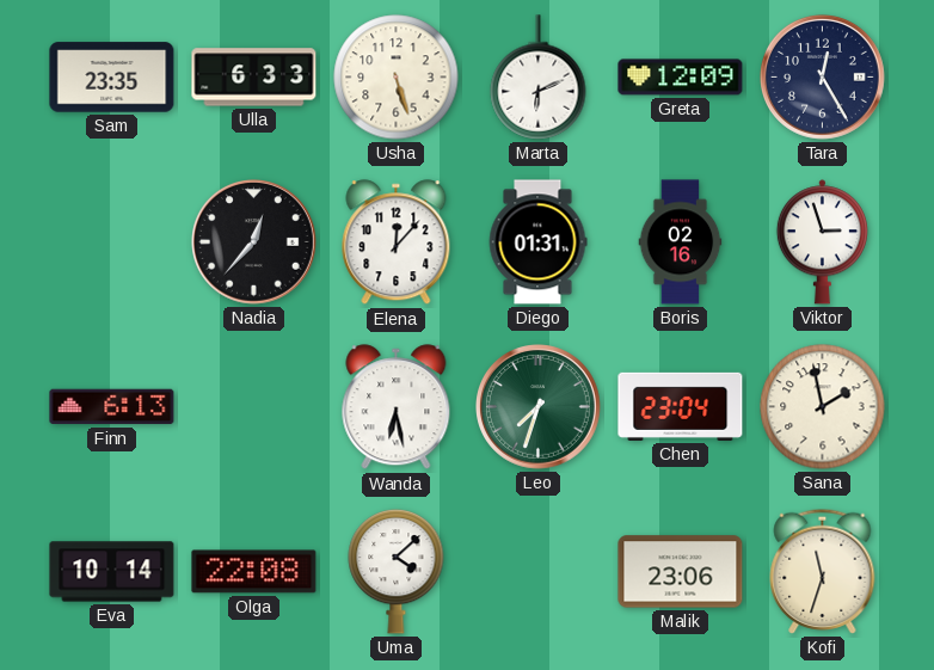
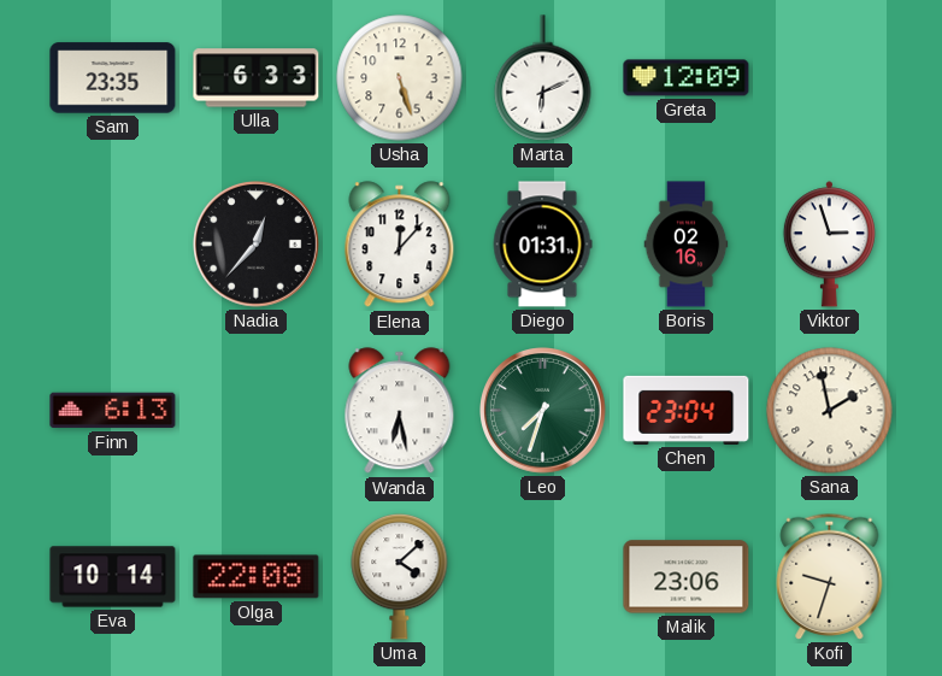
Tara: 12:25 -> none (823, 78)
Kofi: 11:33 -> 9:33 (830, 576)
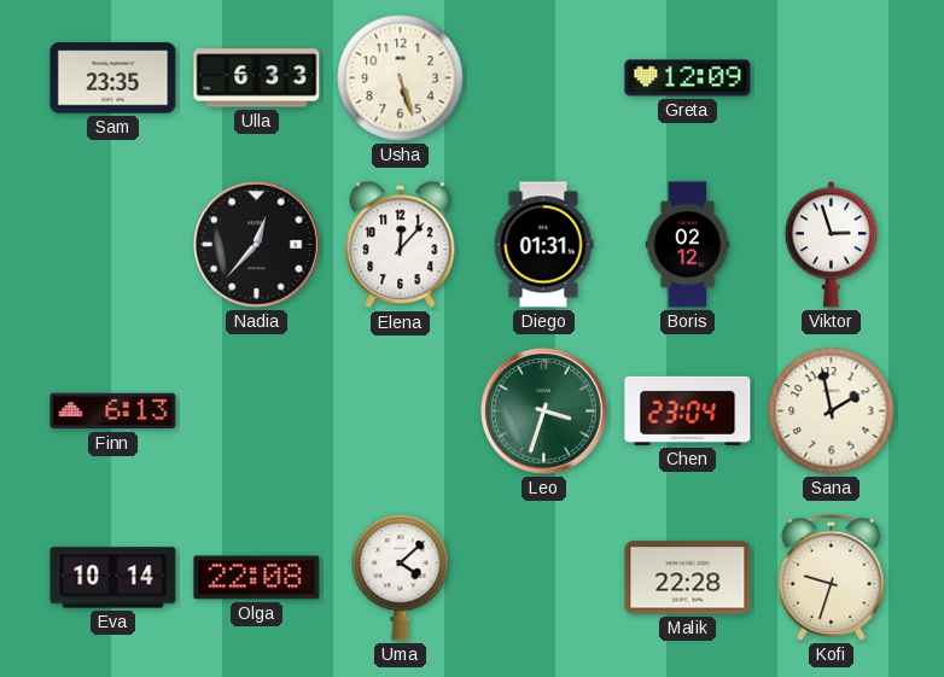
Marta: 6:11 -> none (543, 78)
Boris: 02:16 -> 02:12 (688, 245)
Wanda: 6:28 -> none (400, 411)
Leo: 7:33 -> 3:33 (544, 412)
Malik: 23:06 -> 22:28 (688, 578)
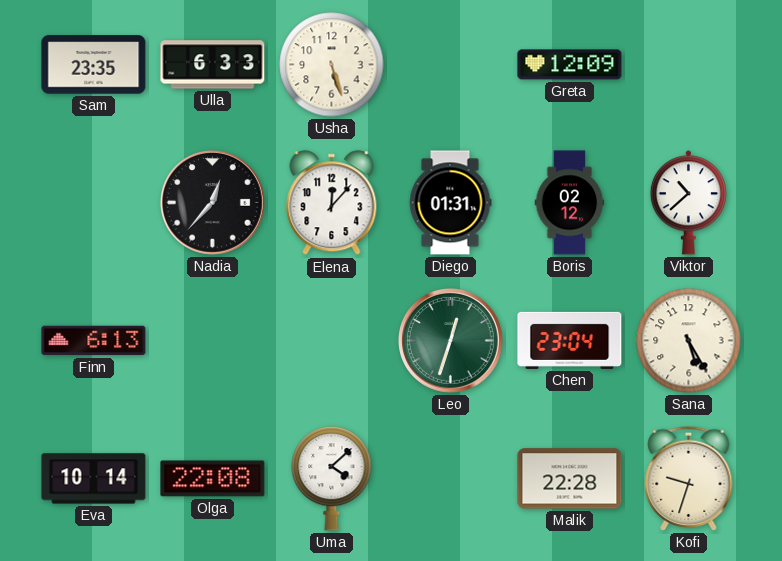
Viktor: 2:57 -> 10:38 (688, 203)
Leo: 3:33 -> 12:33 (451, 341)
Sana: 1:58 -> 5:25 (689, 341)
